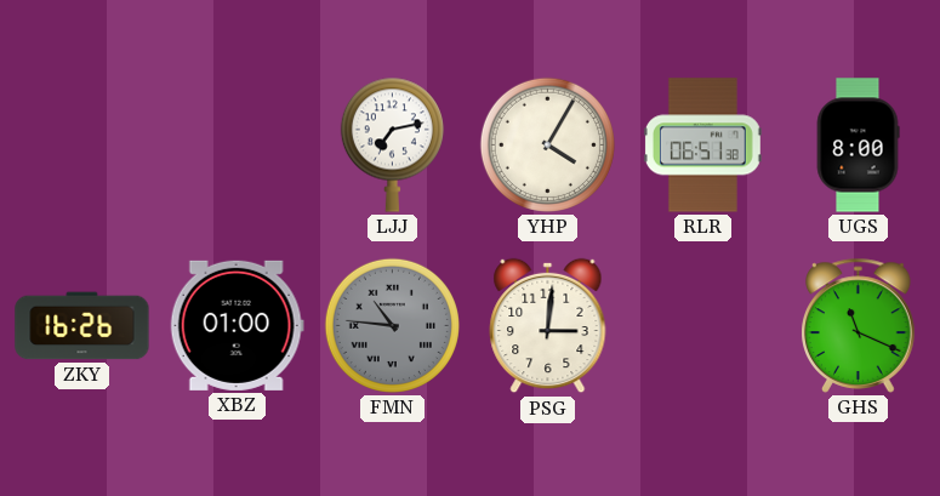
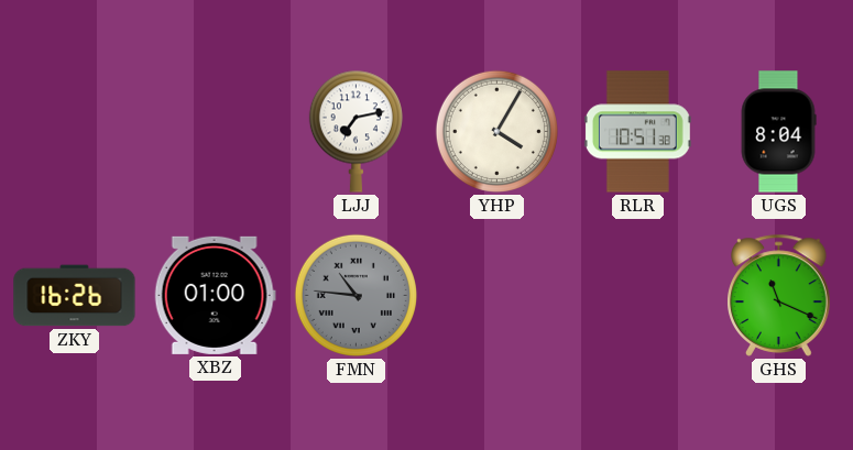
RLR: 06:51 -> 10:51 (637, 132)
UGS: 8:00 -> 8:04 (778, 132)
PSG: 3:01 -> none (548, 326)
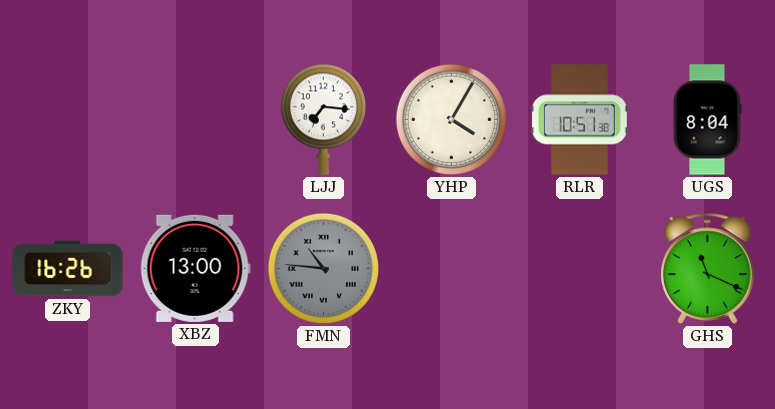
LJJ: 7:13 -> 7:16 (323, 119)
XBZ: 01:00 -> 13:00 (195, 268)
